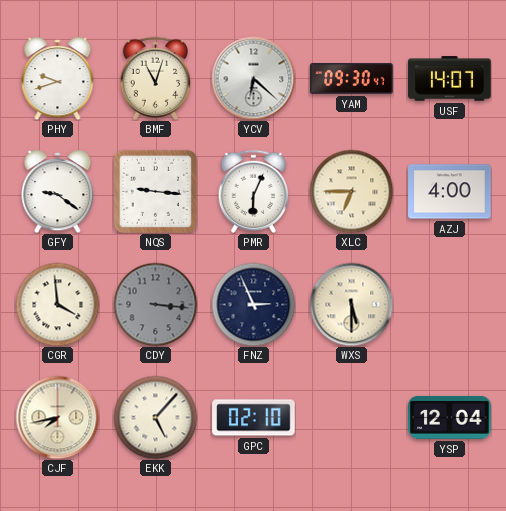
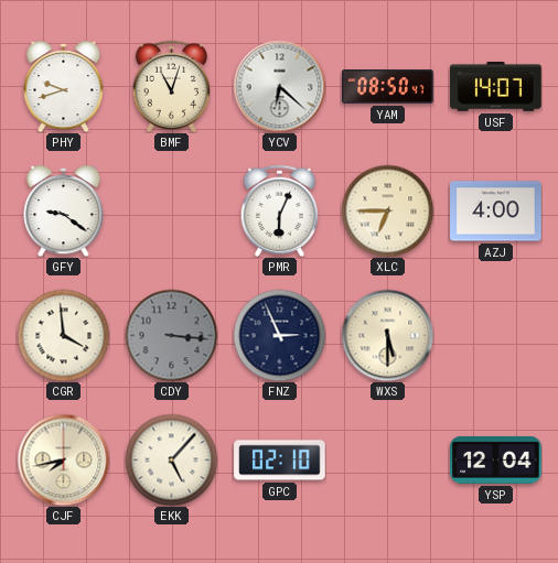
YAM: 09:30 -> 08:50 (388, 87)
NQS: 9:16 -> none (155, 191)
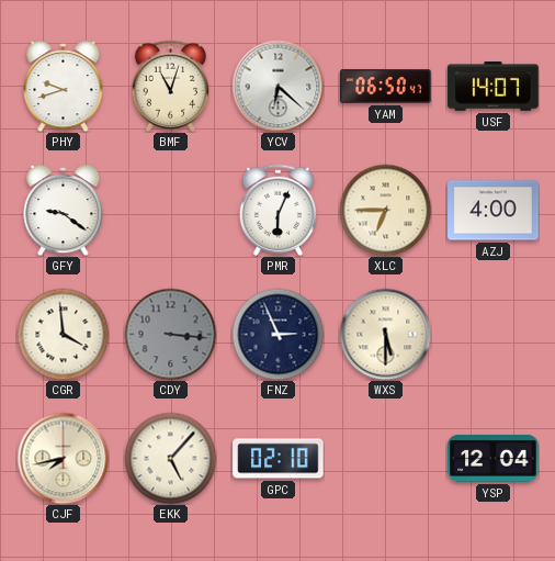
YAM: 08:50 -> 06:50 (386, 87)
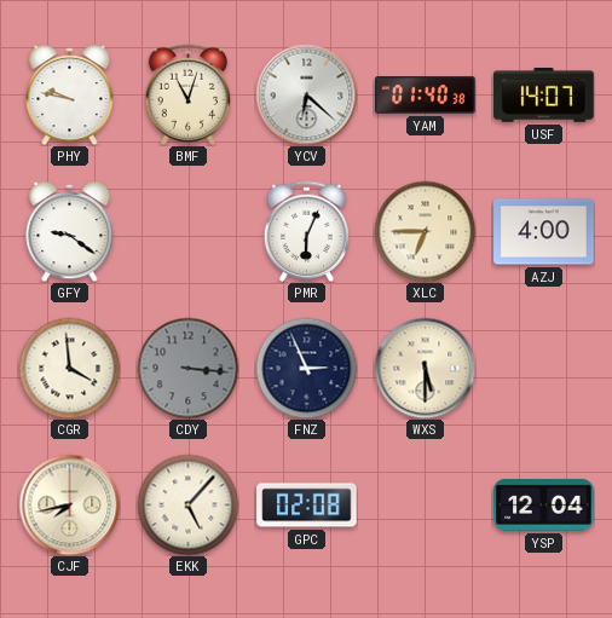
PHY: 9:42 -> 9:47 (70, 96)
YAM: 06:50 -> 01:40 (426, 96)
GPC: 02:10 -> 02:08 (307, 506)
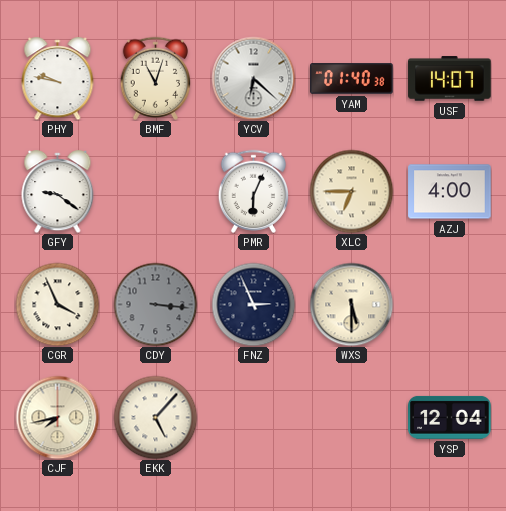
CGR: 3:59 -> 3:56 (57, 304)
GPC: 02:08 -> none (307, 506)
